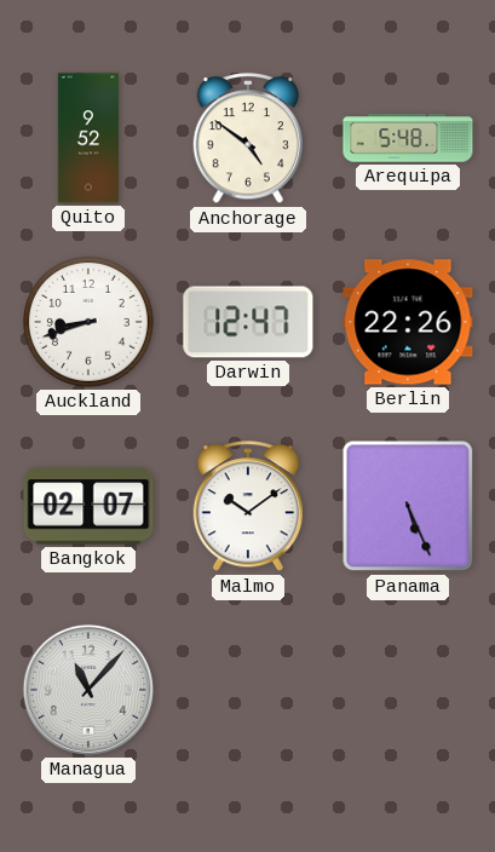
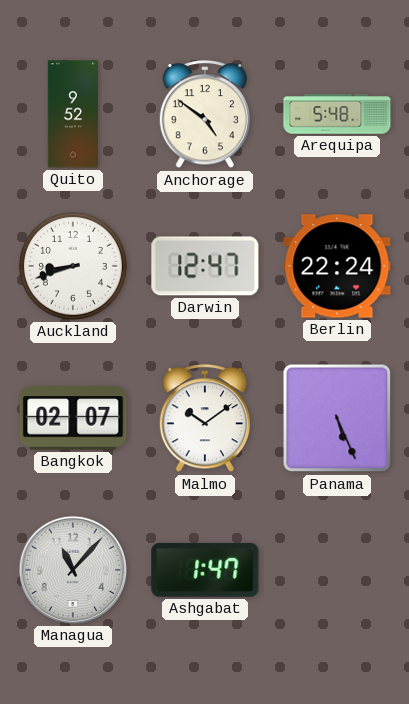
Berlin: 22:26 -> 22:24 (337, 266)
Ashgabat: none -> 1:47 (205, 570)
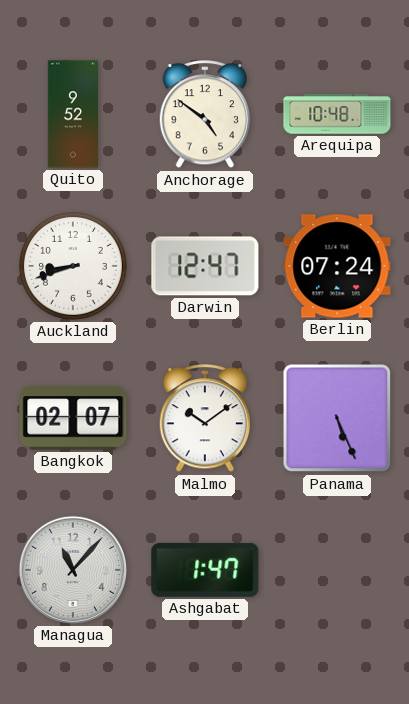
Arequipa: 5:48 -> 10:48 (337, 114)
Berlin: 22:24 -> 07:24 (337, 266)
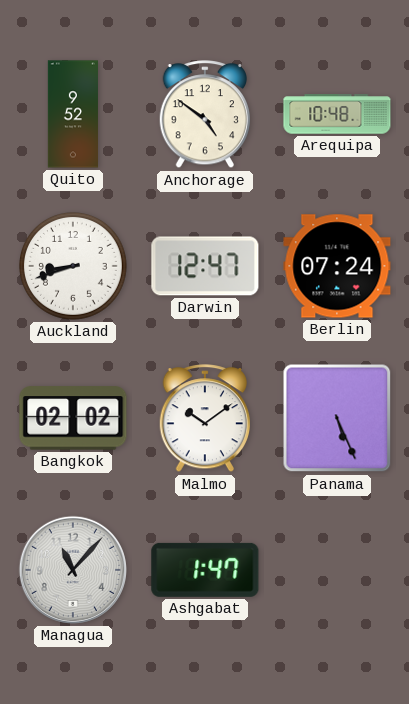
Bangkok: 02:07 -> 02:02 (73, 418)
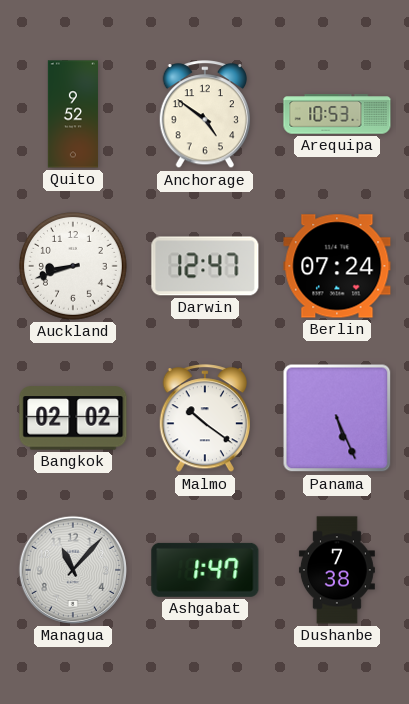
Arequipa: 10:48 -> 10:53 (337, 114)
Malmo: 10:09 -> 10:21 (204, 419)
Dushanbe: none -> 7:38 (337, 570)
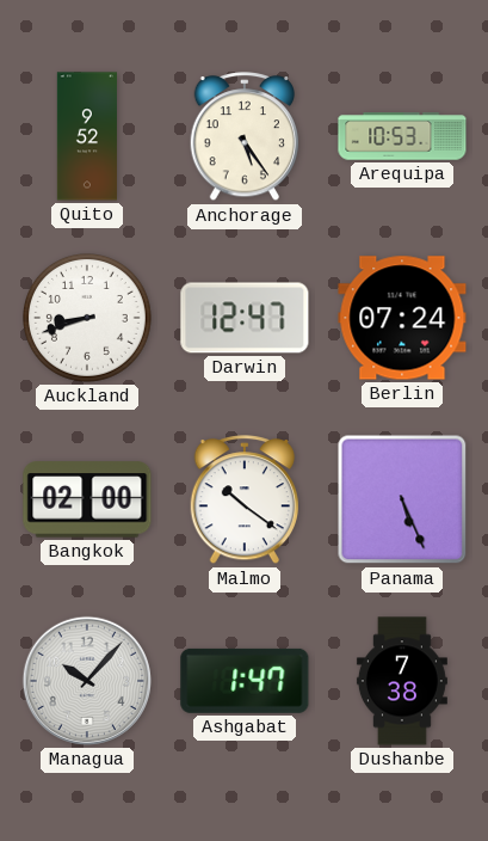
Anchorage: 4:51 -> 5:24 (243, 137)
Bangkok: 02:02 -> 02:00 (87, 499)
Managua: 11:07 -> 10:07 (87, 681)
